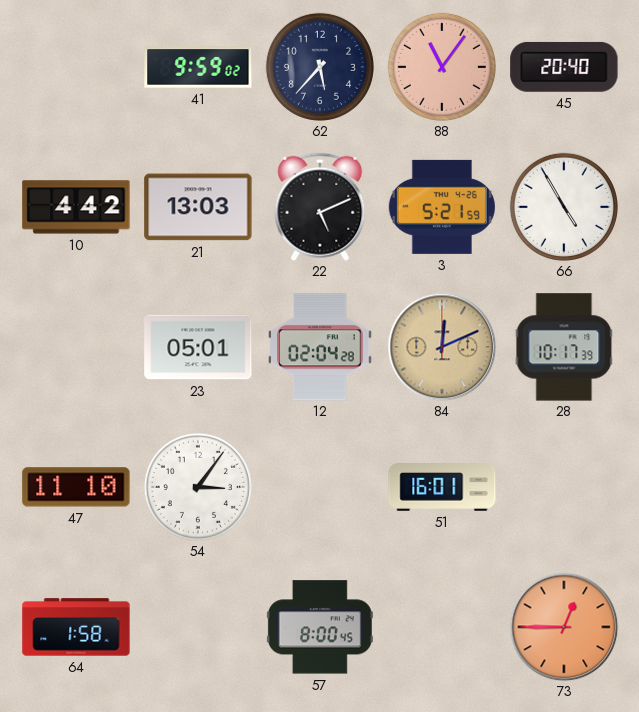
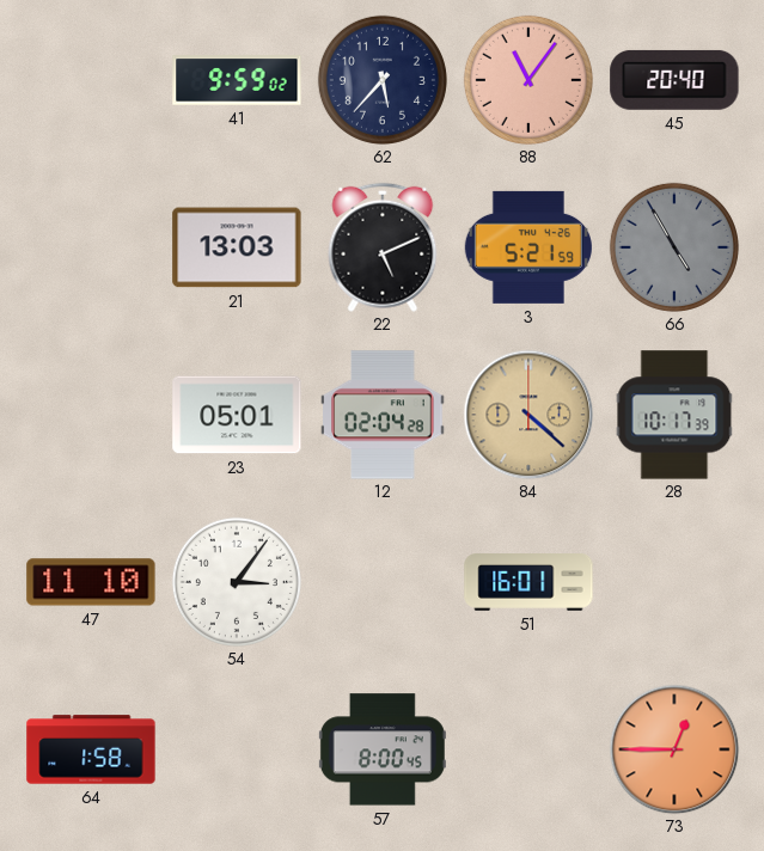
10: 4:42 -> none (76, 207)
66 dial: white -> grey (674, 247)
84: 12:11 -> 4:22 (528, 415)
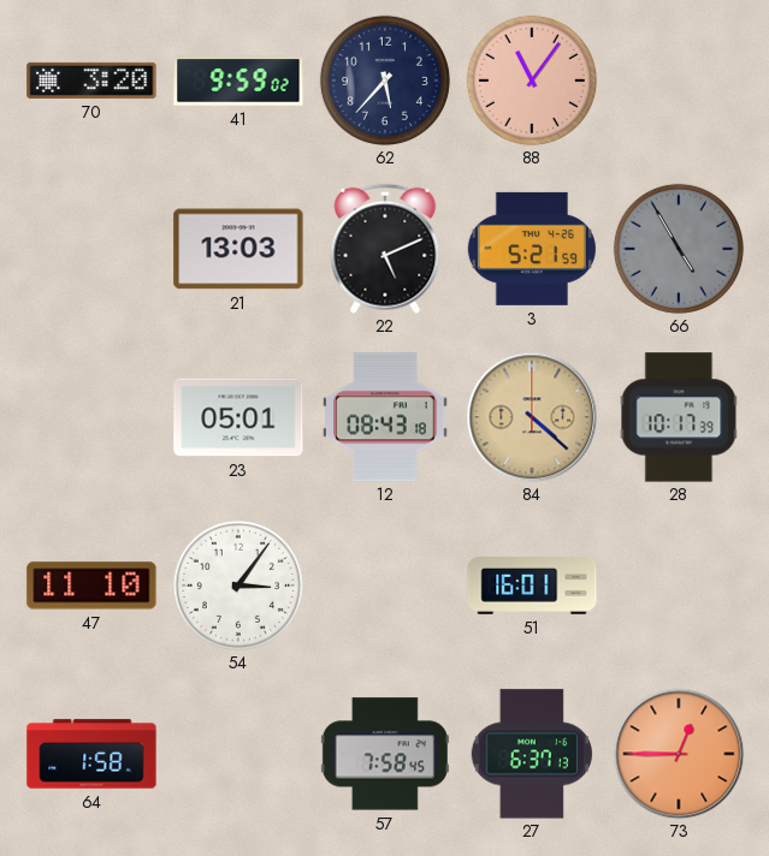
70: none -> 3:20 (91, 81)
45: 20:40 -> none (674, 80)
12: 02:04 -> 08:43 (385, 417)
57: 8:00 -> 7:58 (385, 754)
27: none -> 6:37 (532, 754)
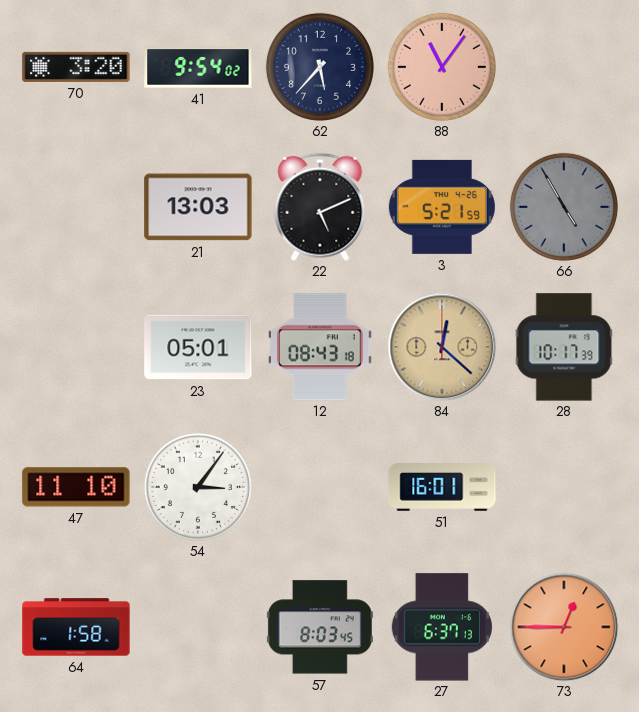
41: 9:59 -> 9:54 (198, 67)
84: 4:22 -> 12:22 (442, 347)
57: 7:58 -> 8:03 (320, 627)
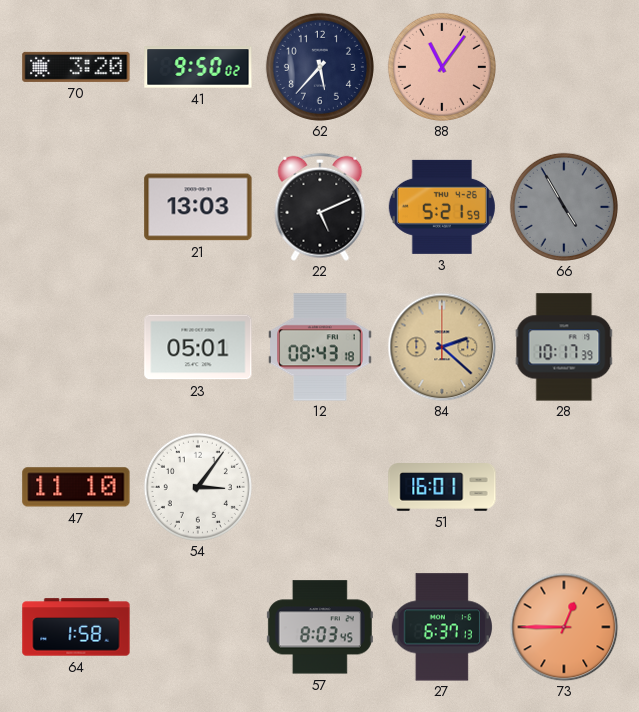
41: 9:54 -> 9:50 (198, 67)
84: 12:22 -> 2:22 (442, 347)
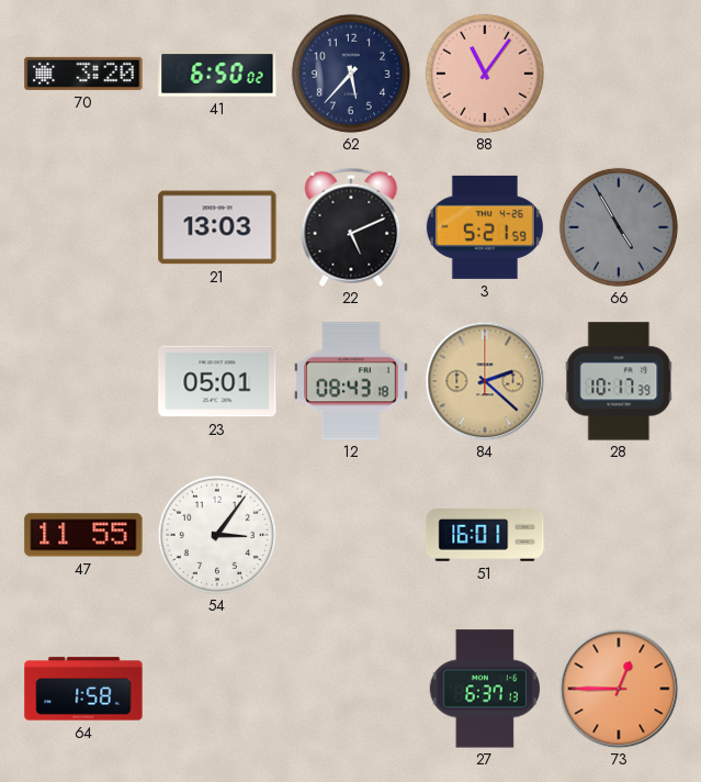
41: 9:50 -> 6:50 (217, 74)
47: 11:10 -> 11:55 (83, 535)
57: 8:03 -> none (320, 627)
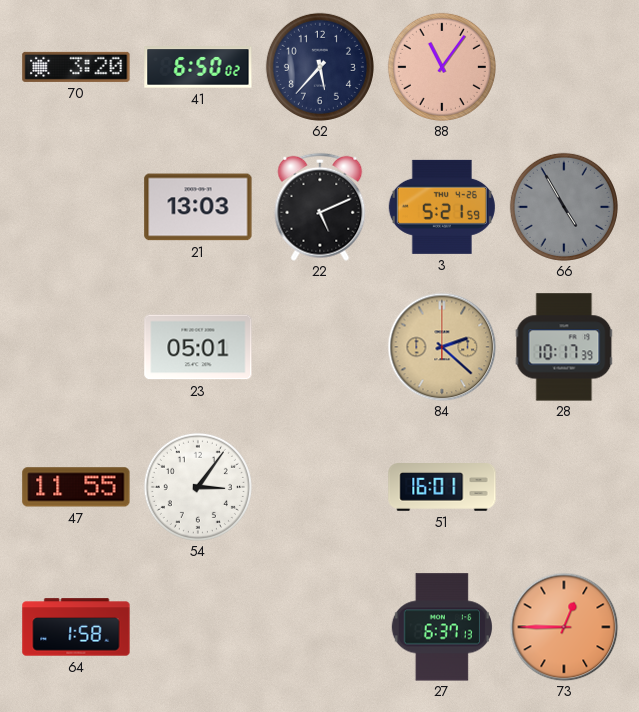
12: 08:43 -> none (351, 381)
